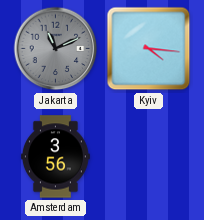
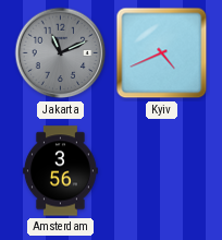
Kyiv: 4:16 -> 4:41 (162, 53)
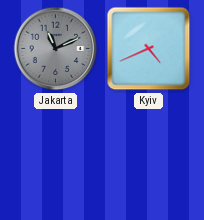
Amsterdam: 3:56 -> none (60, 171)
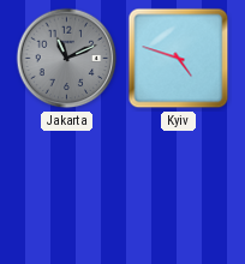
Kyiv: 4:41 -> 4:48 (179, 59)
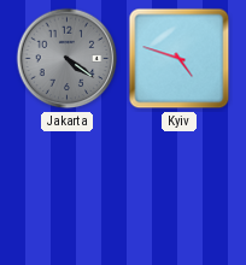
Jakarta: 11:11 -> 4:21 (68, 59)
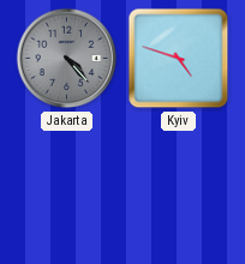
Jakarta: 4:21 -> 4:23 (67, 59)
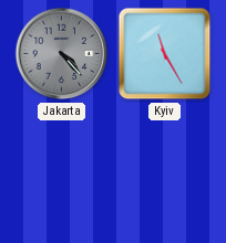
Kyiv: 4:48 -> 11:25 (165, 54)
